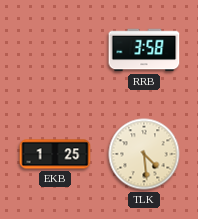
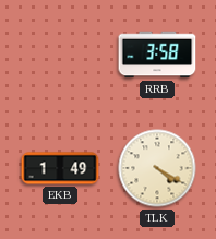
EKB: 1:25 -> 1:49 (60, 168)
TLK: 4:29 -> 4:20 (157, 168)
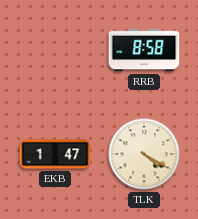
RRB: 3:58 -> 8:58 (144, 50)
EKB: 1:49 -> 1:47 (55, 154)
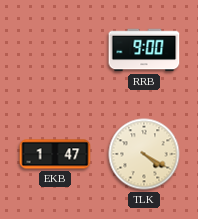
RRB: 8:58 -> 9:00 (144, 50)
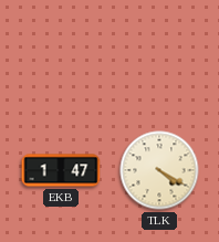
RRB: 9:00 -> none (144, 50)
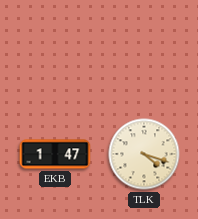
TLK: 4:20 -> 4:18 (144, 154)
